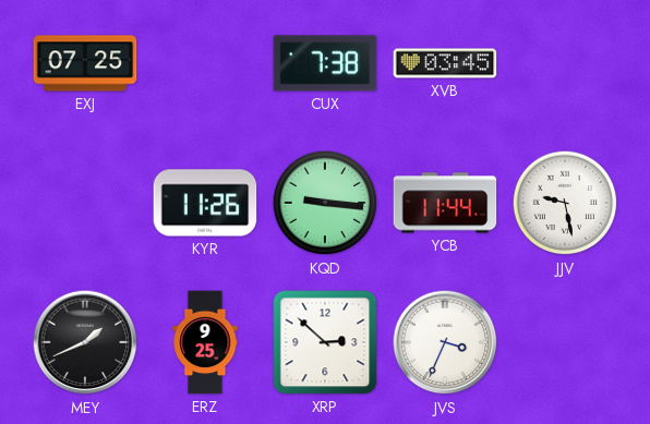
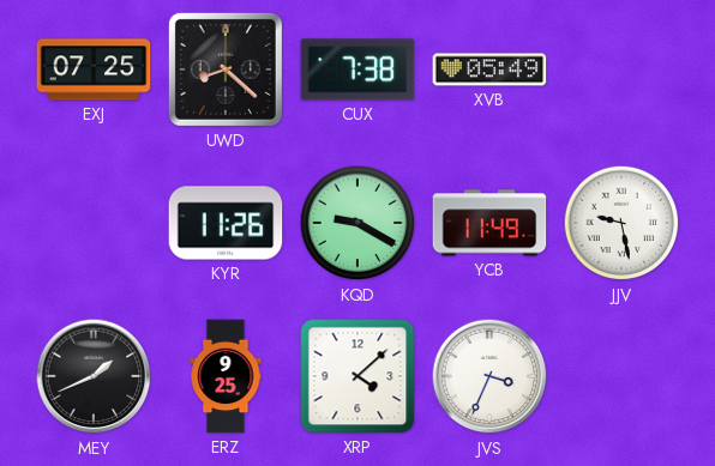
UWD: none -> 8:22 (226, 69)
XVB: 03:45 -> 05:49 (489, 69)
KQD: 9:16 -> 9:20 (357, 223)
YCB: 11:44 -> 11:49 (489, 223)
XRP: 2:52 -> 4:08 (357, 376)
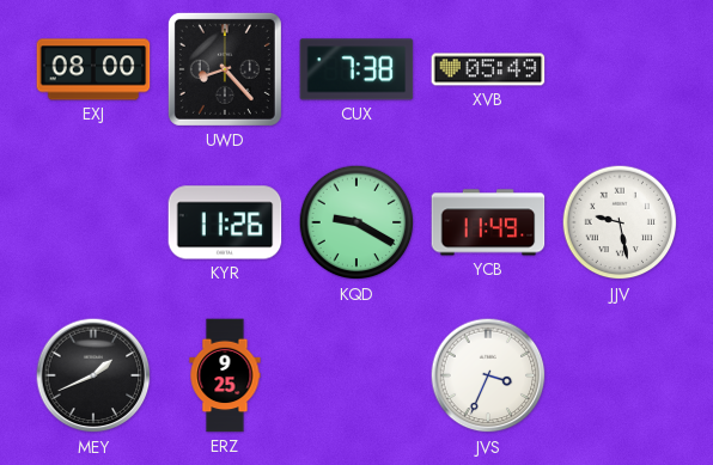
EXJ: 07:25 -> 08:00 (93, 69)
UWD: 8:22 -> 8:23 (225, 69)
XRP: 4:08 -> none (357, 376)
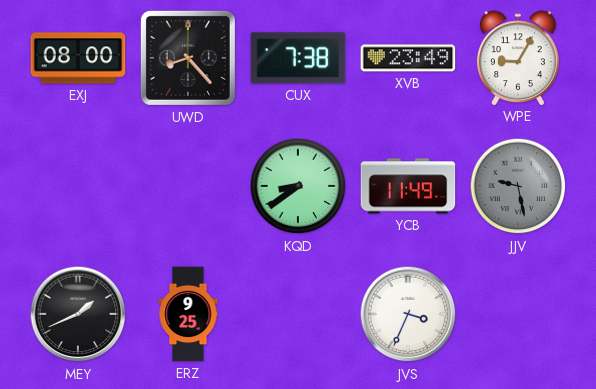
XVB: 05:49 -> 23:49 (408, 58)
WPE: none -> 9:05 (518, 58)
KYR: 11:26 -> none (225, 222)
KQD: 9:20 -> 8:39 (298, 186)
JJV dial: white -> grey (518, 186)
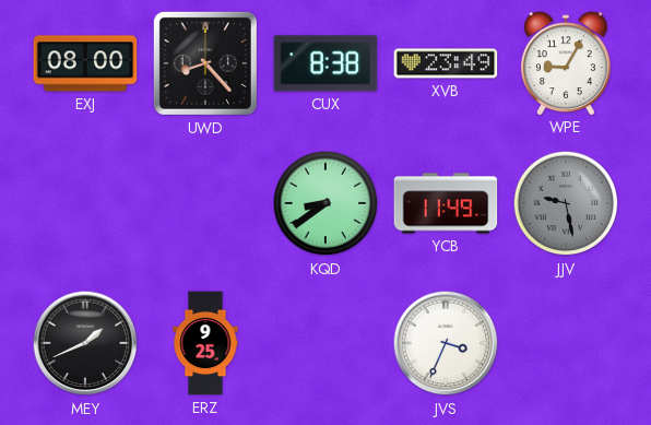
CUX: 7:38 -> 8:38 (325, 63)
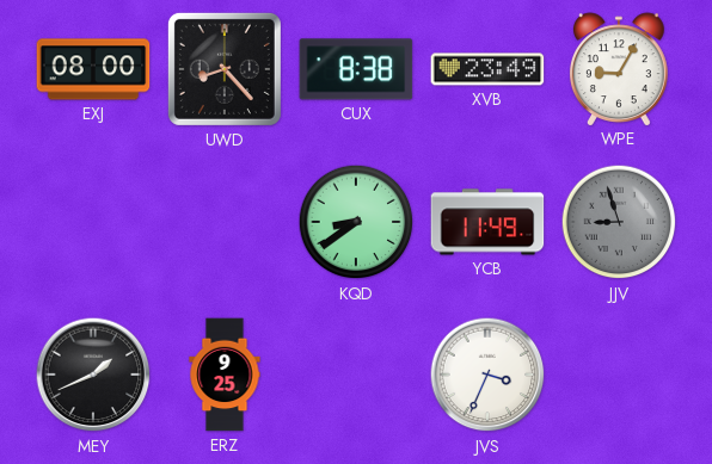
JJV: 9:28 -> 8:57 (619, 222)
